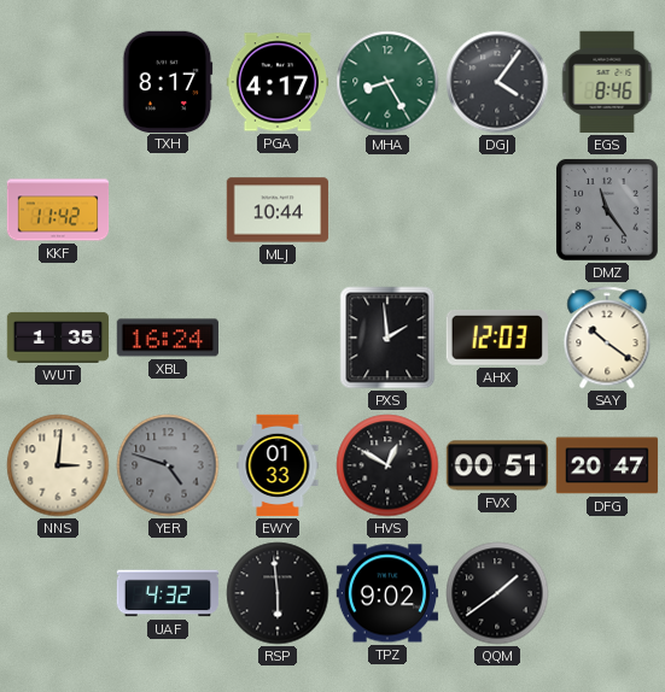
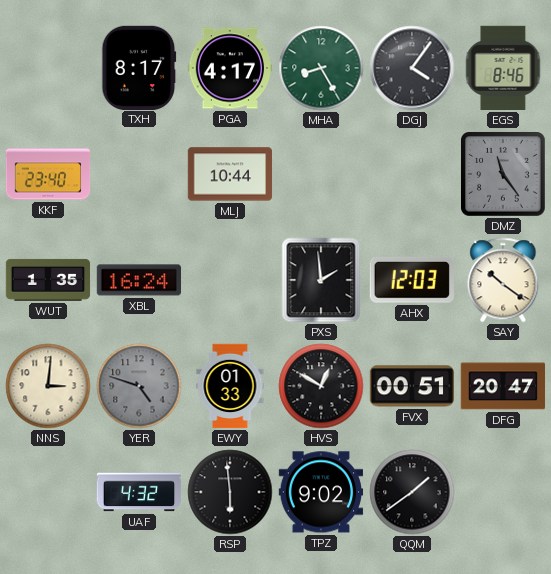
KKF: 11:42 -> 23:40 (48, 174)
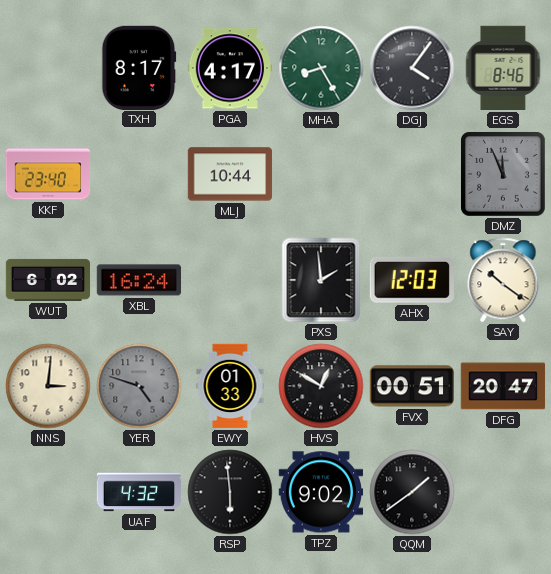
DMZ: 11:24 -> 11:56 (504, 175)
WUT: 1:35 -> 6:02 (48, 280)
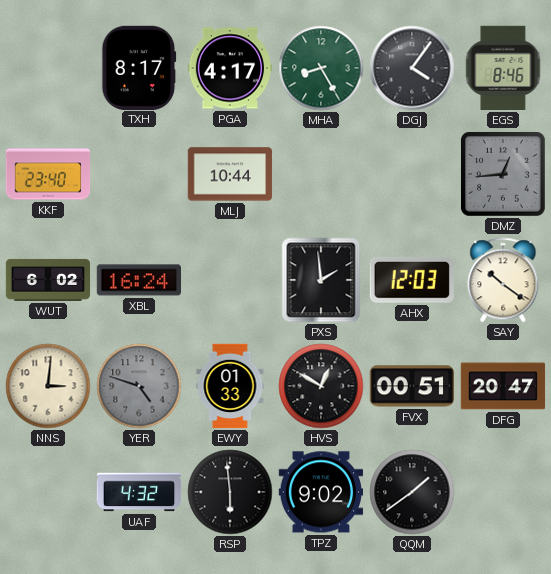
DMZ: 11:56 -> 12:44 (504, 175)
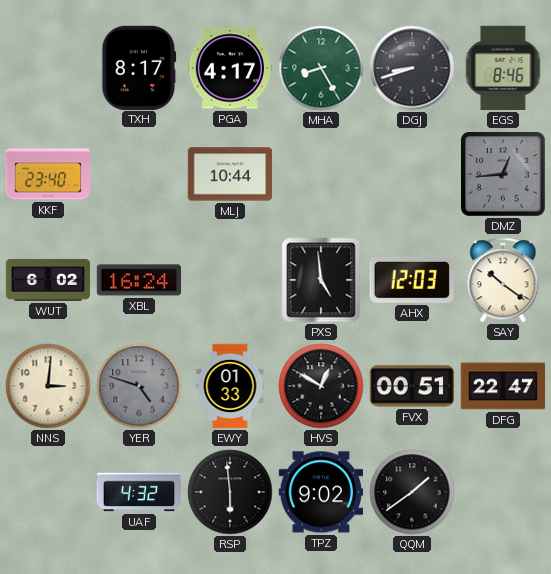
DGJ: 4:06 -> 8:42 (412, 68)
PXS: 1:59 -> 4:59 (321, 280)
DFG: 20:47 -> 22:47 (503, 386)
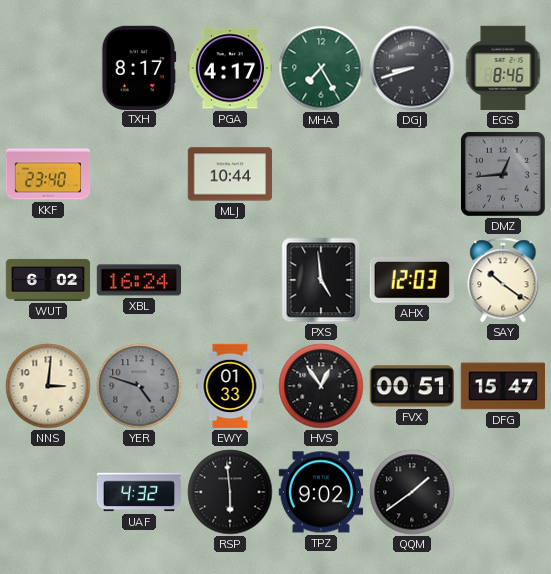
MHA: 8:25 -> 7:25 (321, 68)
HVS: 12:50 -> 12:54 (321, 386)
DFG: 22:47 -> 15:47 (503, 386)
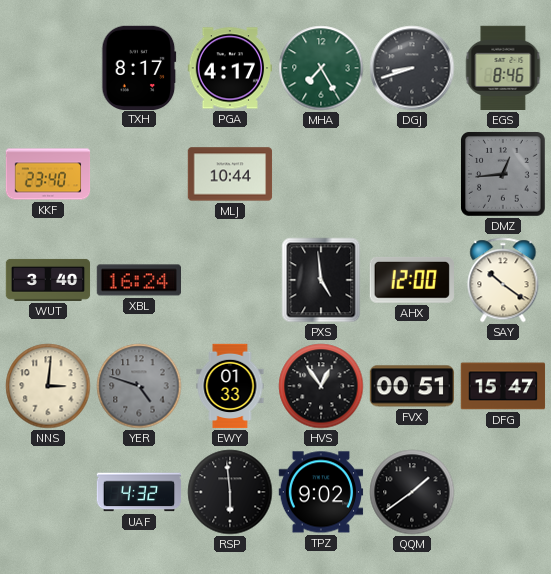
WUT: 6:02 -> 3:40 (48, 280)
AHX: 12:03 -> 12:00 (412, 280)
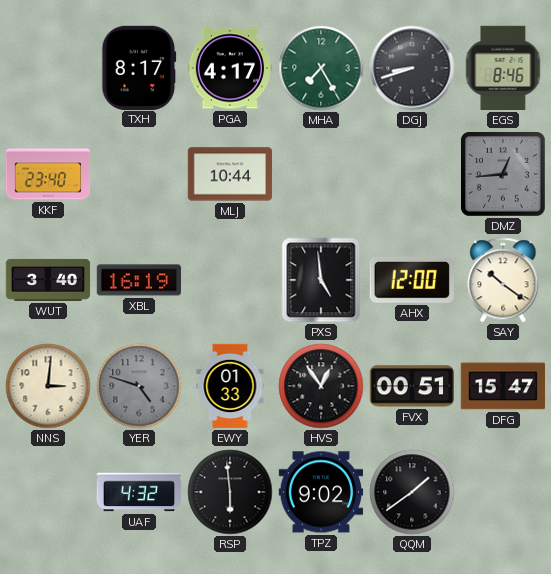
XBL: 16:24 -> 16:19 (138, 280)
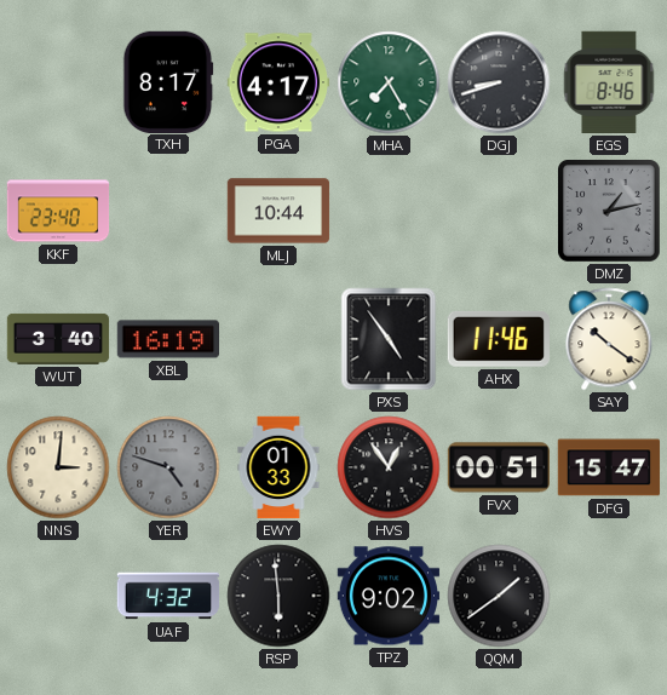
DMZ: 12:44 -> 1:13 (610, 212)
PXS: 4:59 -> 4:54 (389, 339)
AHX: 12:00 -> 11:46 (499, 339)
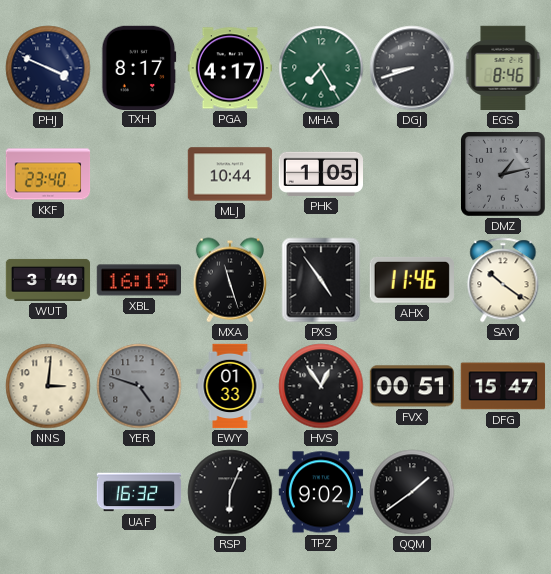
PHJ: none -> 3:49 (48, 68)
PHK: none -> 1:05 (321, 174)
MXA: none -> 11:27 (229, 280)
UAF: 4:32 -> 16:32 (139, 492)
RSP: 5:59 -> 6:04 (230, 492)
